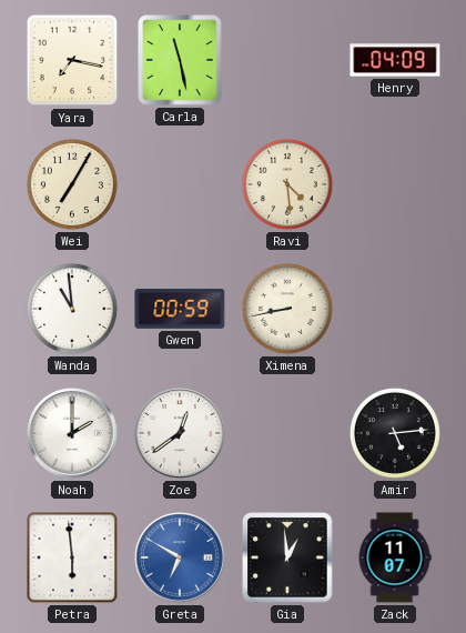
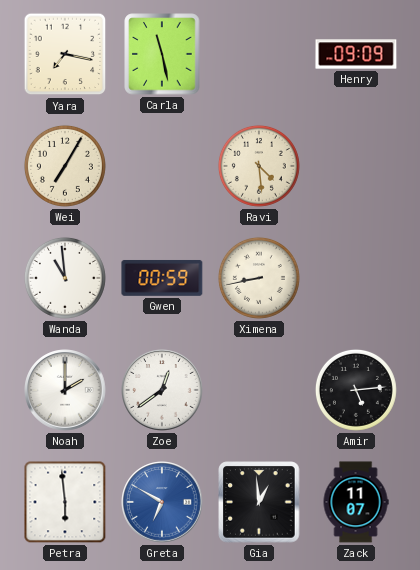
Henry: 04:09 -> 09:09 (356, 54)
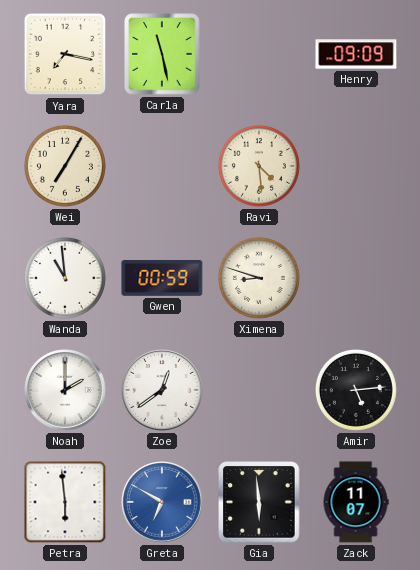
Ximena: 8:43 -> 8:48 (259, 278)
Gia: 12:59 -> 5:59 (259, 502)
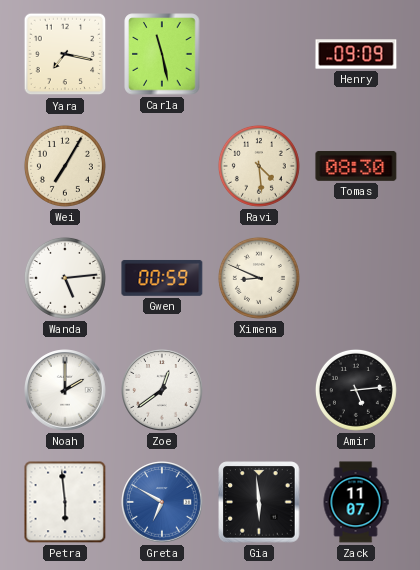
Tomas: none -> 08:30 (356, 166)
Wanda: 10:59 -> 5:14 (65, 278)
Ximena: 8:48 -> 8:49 (259, 278)
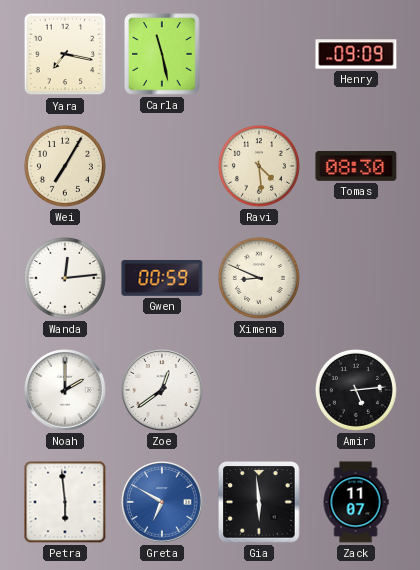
Wanda: 5:14 -> 12:14 (65, 278)
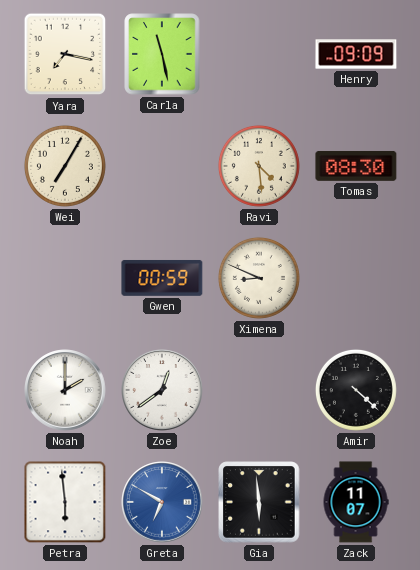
Wanda: 12:14 -> none (65, 278)
Amir: 5:14 -> 4:22 (356, 390)
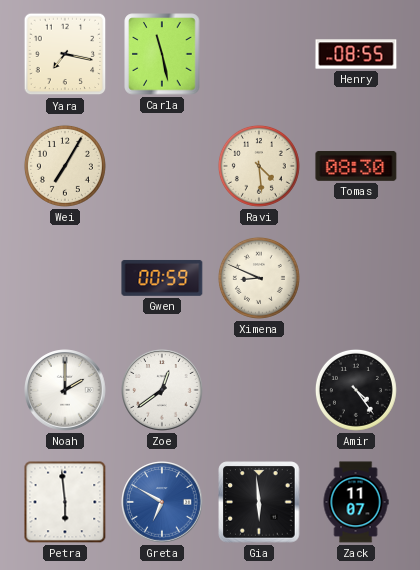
Henry: 09:09 -> 08:55 (356, 54)
Amir: 4:22 -> 4:24 (356, 390)
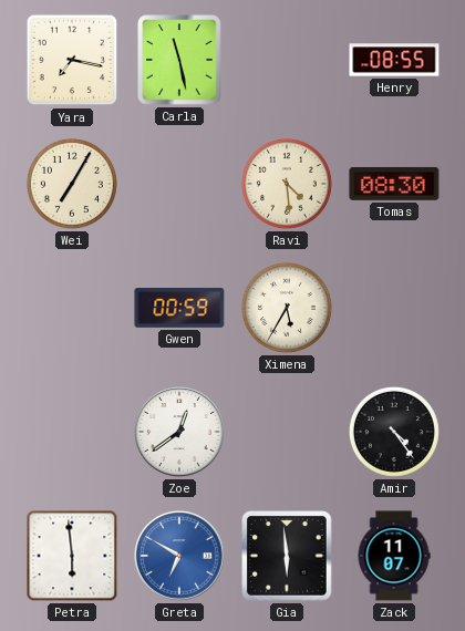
Ximena: 8:49 -> 5:35 (287, 308)
Noah: 2:00 -> none (65, 390)
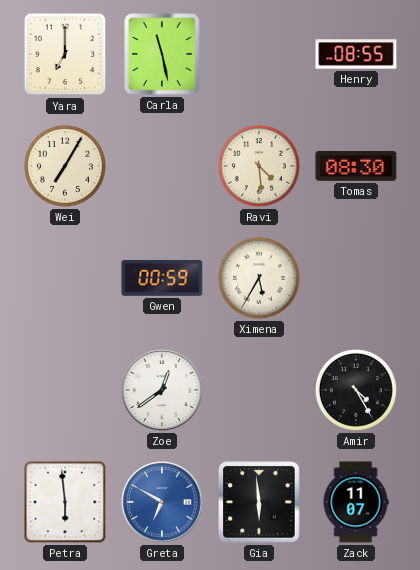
Yara: 7:17 -> 7:00 (65, 54)
Amir: 4:24 -> 4:25 (356, 390)
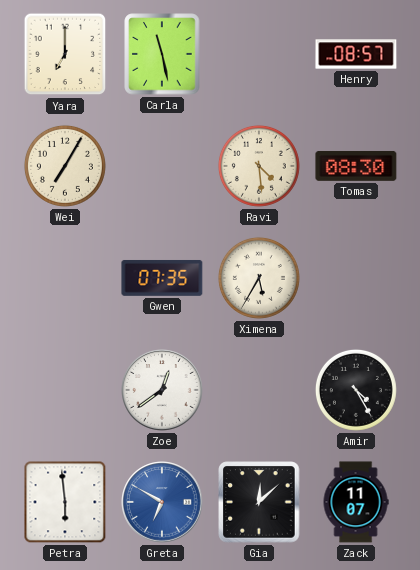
Henry: 08:55 -> 08:57 (356, 54)
Gwen: 00:59 -> 07:35 (162, 278)
Gia: 5:59 -> 12:08 (259, 502)
